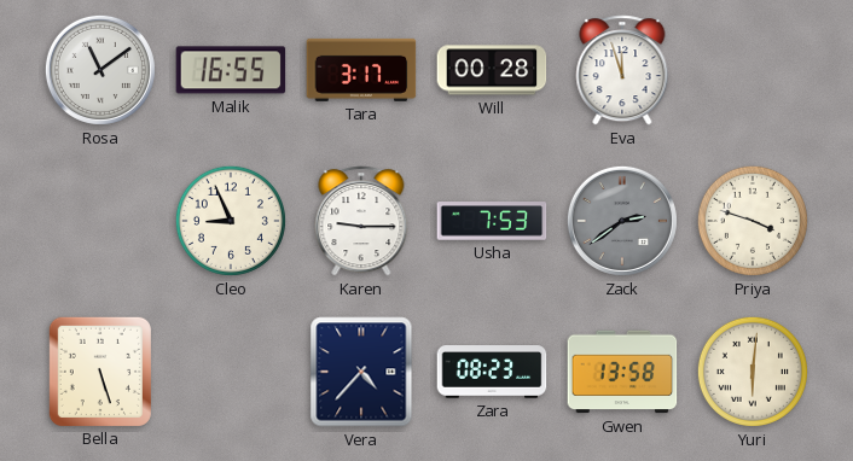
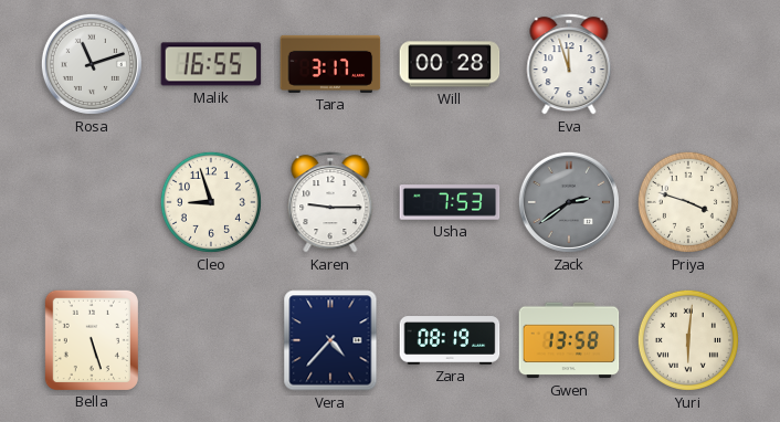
Rosa: 11:09 -> 11:12 (92, 64)
Cleo: 8:56 -> 8:57 (211, 202)
Zara: 08:23 -> 08:19 (450, 340)
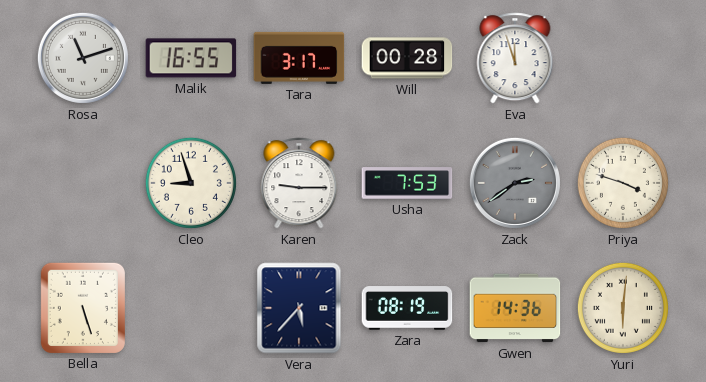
Vera: 4:37 -> 5:37 (299, 308)
Gwen: 13:58 -> 14:36 (515, 308)
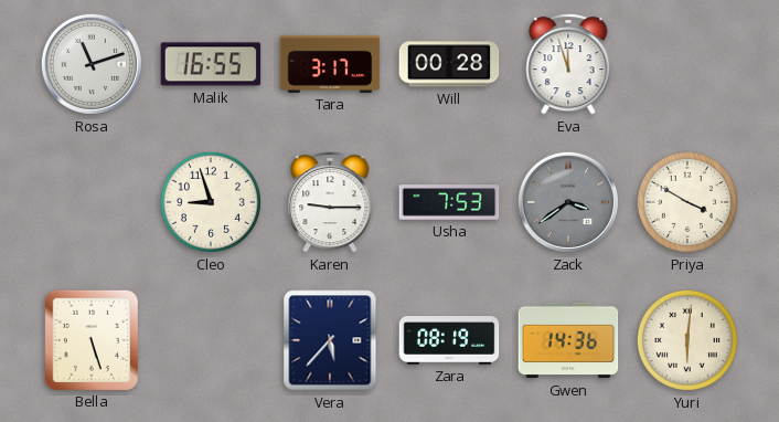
Zack: 2:39 -> 3:39 (568, 202)
Priya: 3:48 -> 3:50 (687, 202)
